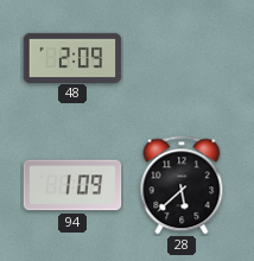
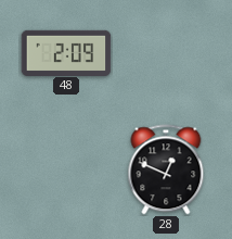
94: 1:09 -> none (72, 185)
28: 5:38 -> 12:49 (166, 169)
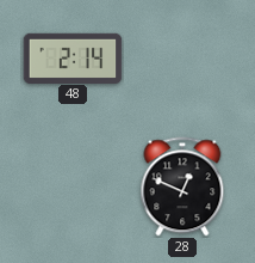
48: 2:09 -> 2:14 (73, 57)
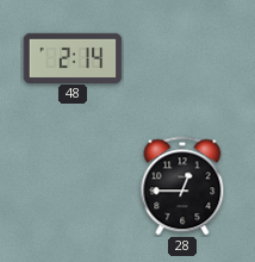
28: 12:49 -> 12:45 (182, 186)
